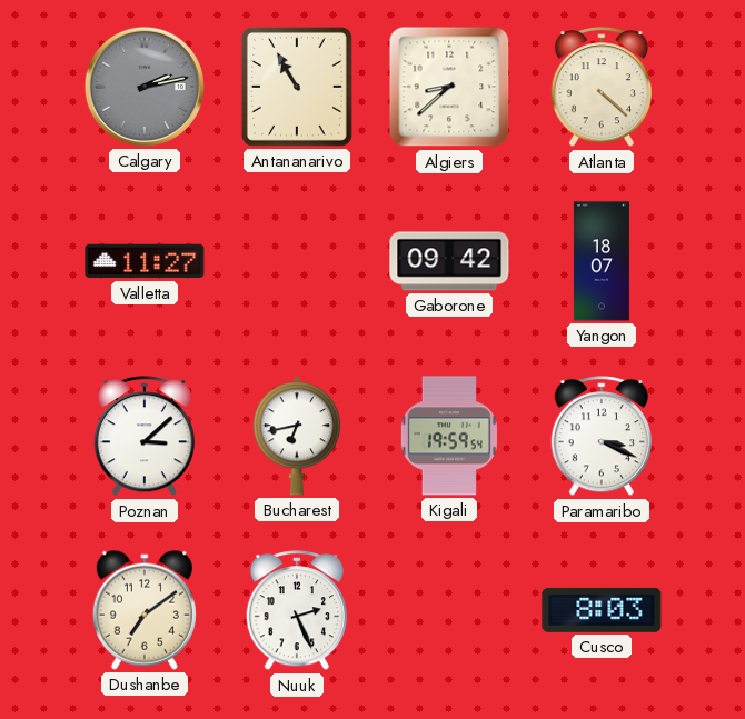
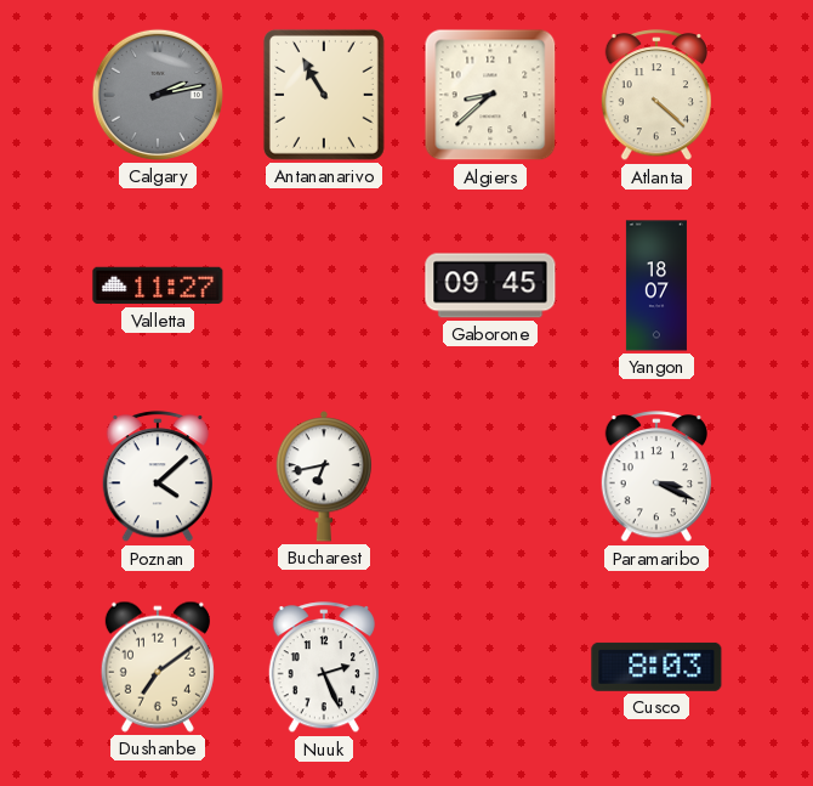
Gaborone: 09:42 -> 09:45 (490, 285)
Poznan: 3:08 -> 4:08 (157, 477)
Kigali: 19:59 -> none (449, 436)
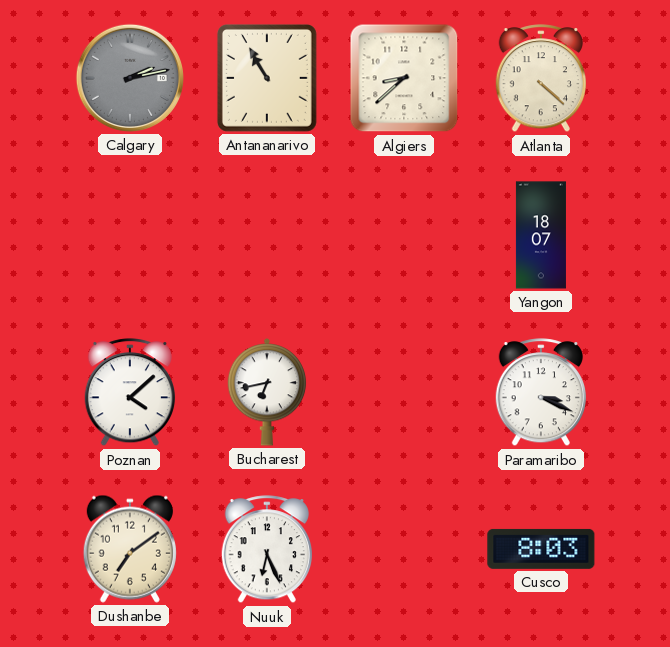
Valletta: 11:27 -> none (158, 285)
Gaborone: 09:45 -> none (490, 285)
Nuuk: 2:26 -> 6:26 (266, 550)
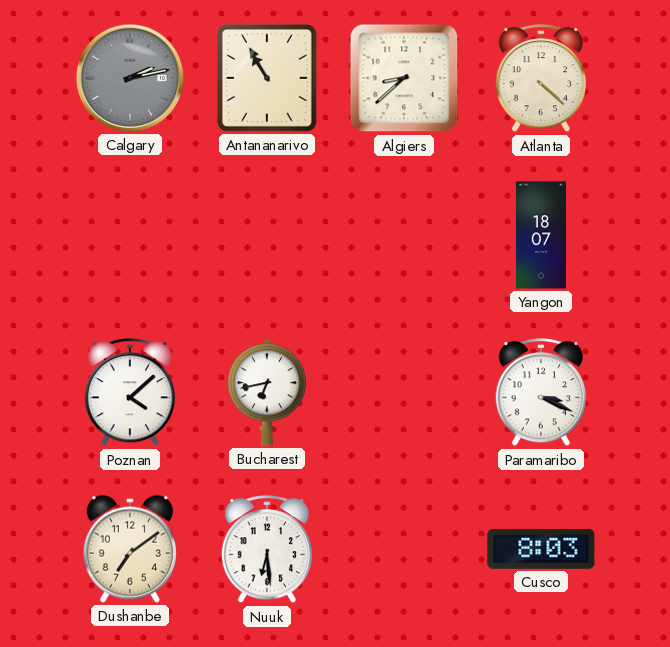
Nuuk: 6:26 -> 6:29 (266, 550)
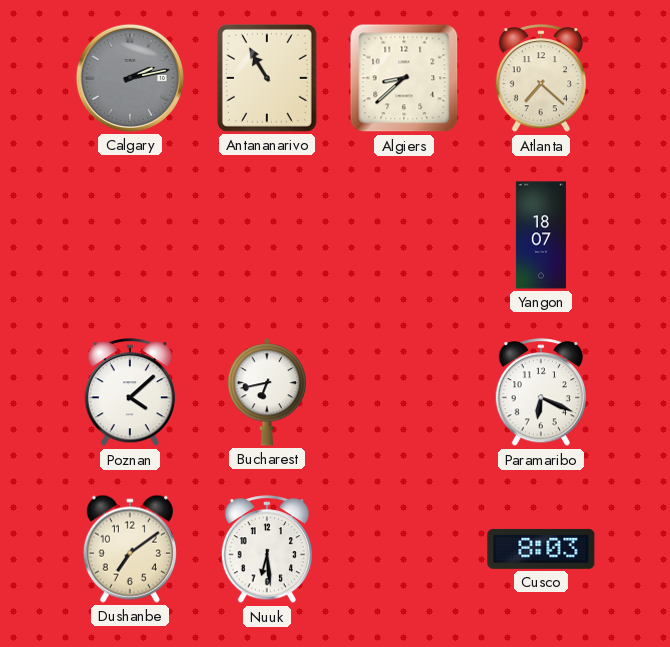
Atlanta: 4:22 -> 7:22 (540, 79)
Paramaribo: 3:19 -> 6:19 (540, 393)
